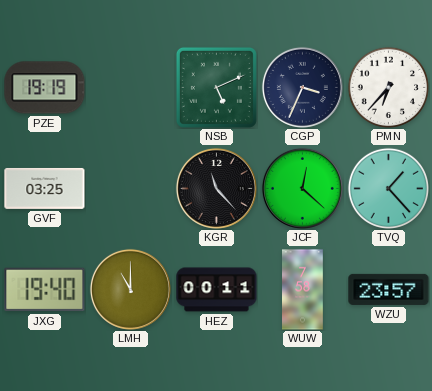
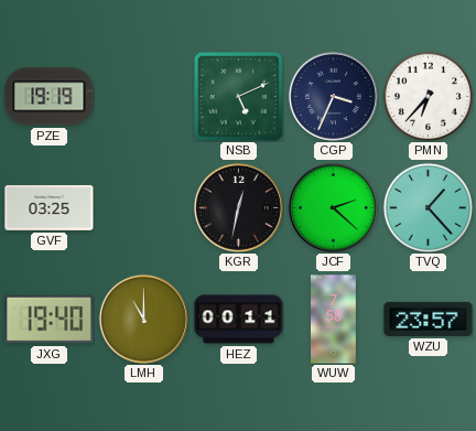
KGR: 11:23 -> 12:32 (238, 207)
JCF: 12:22 -> 2:22 (333, 207)
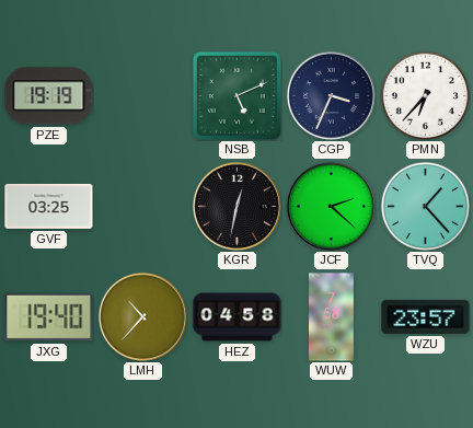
LMH: 11:00 -> 10:37 (142, 316)
HEZ: 00:11 -> 04:58 (238, 317)
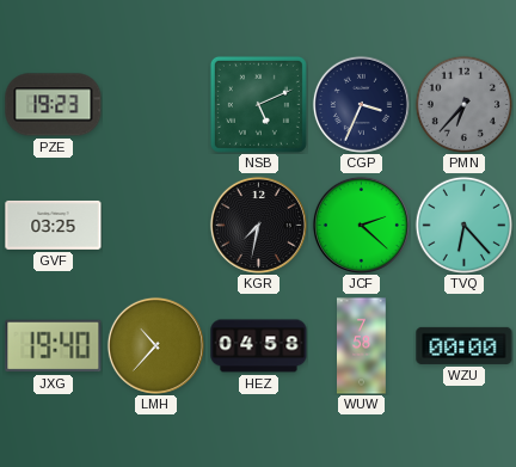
PZE: 19:19 -> 19:23 (54, 105)
PMN dial: white -> grey (463, 104)
KGR: 12:32 -> 7:32 (258, 225)
TVQ: 1:23 -> 6:23 (463, 225)
WZU: 23:57 -> 00:00 (465, 345)
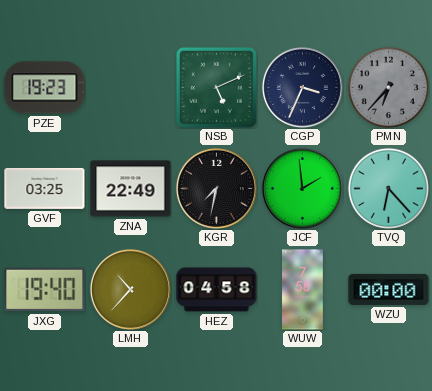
ZNA: none -> 22:49 (131, 189)
JCF: 2:22 -> 1:59 (302, 188)
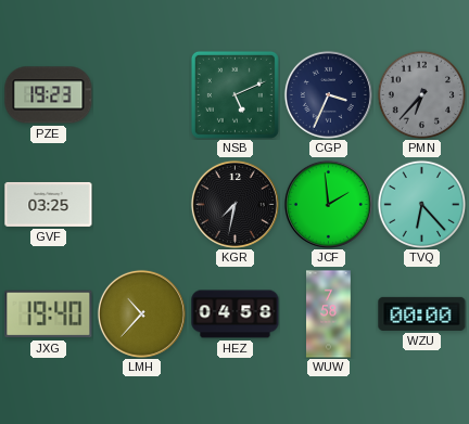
ZNA: 22:49 -> none (131, 189)
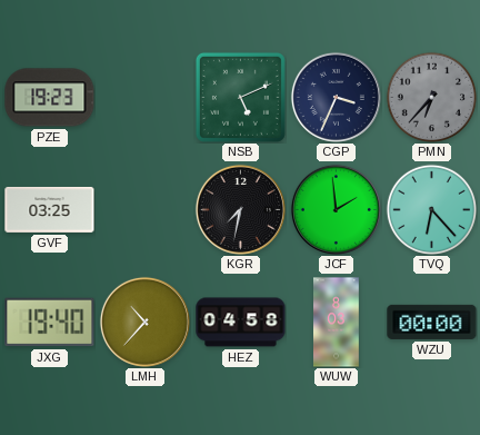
WUW: 7:58 -> 8:03 (337, 323)
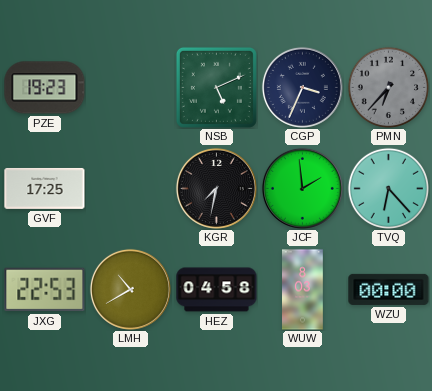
GVF: 03:25 -> 17:25 (45, 188)
JXG: 19:40 -> 22:53 (45, 290)
LMH: 10:37 -> 10:40 (130, 289)
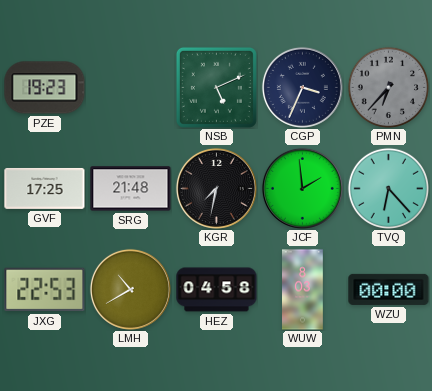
SRG: none -> 21:48 (131, 189)
